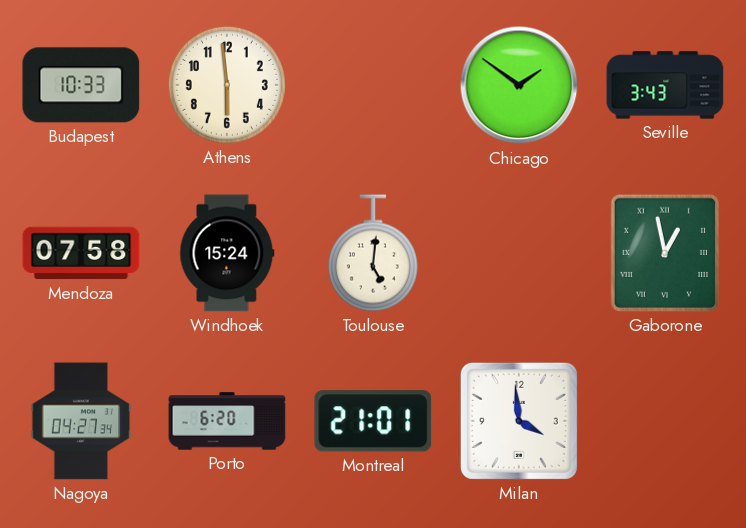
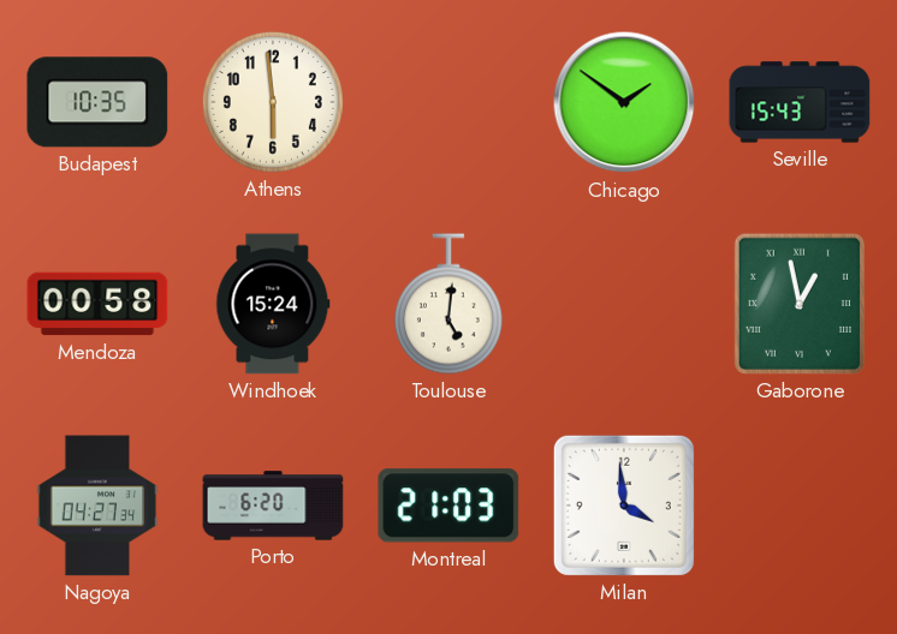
Budapest: 10:33 -> 10:35 (97, 102)
Seville: 3:43 -> 15:43 (800, 102)
Mendoza: 07:58 -> 00:58 (97, 304)
Montreal: 21:01 -> 21:03 (448, 506)
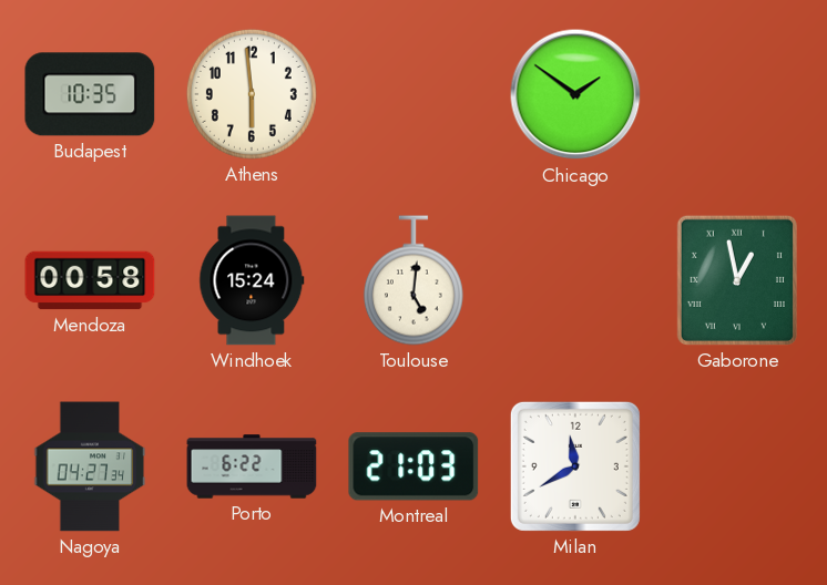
Seville: 15:43 -> none (800, 102)
Porto: 6:20 -> 6:22 (252, 466)
Milan: 3:59 -> 11:40 (575, 466)
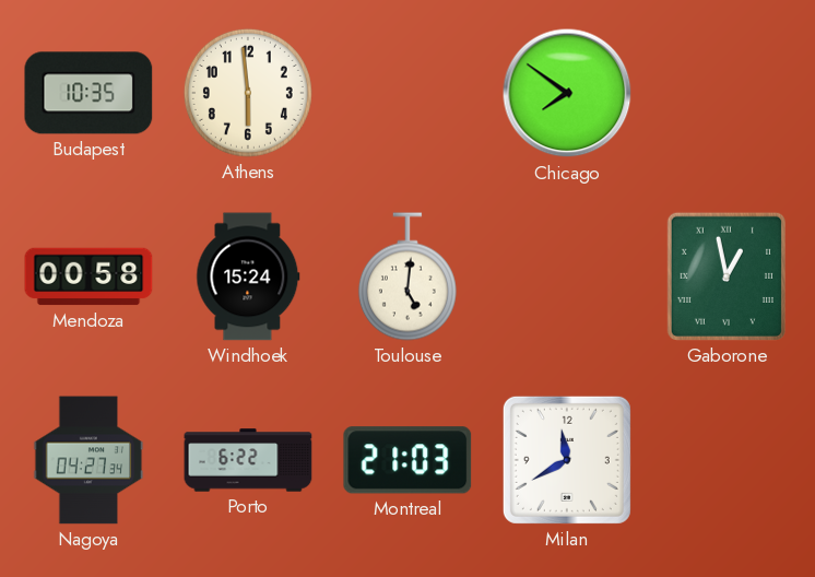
Chicago: 1:51 -> 7:51 (567, 93)
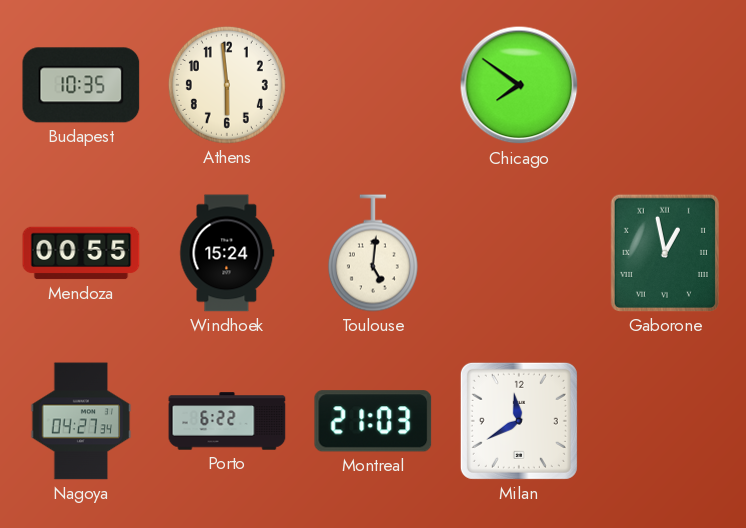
Mendoza: 00:58 -> 00:55 (81, 253)
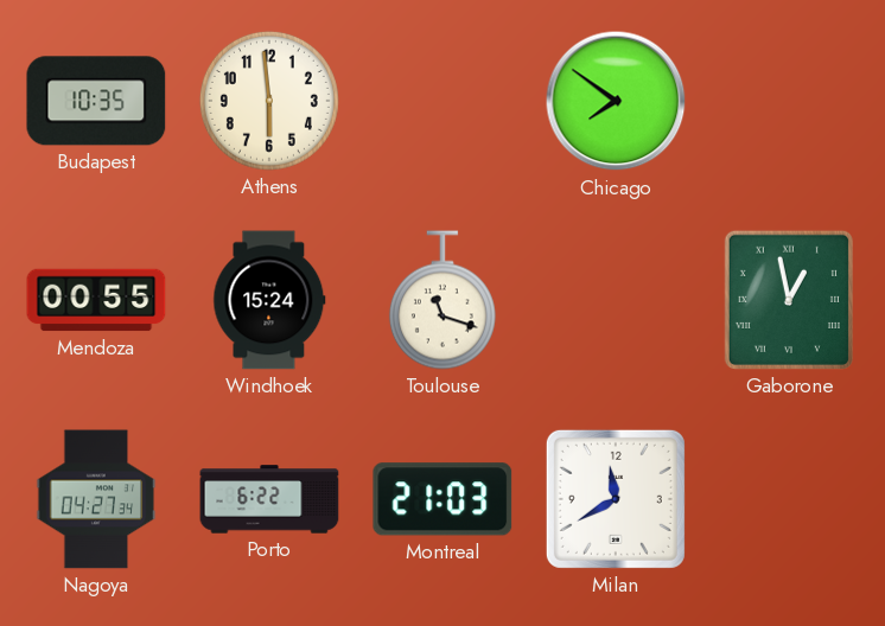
Toulouse: 5:01 -> 11:18 (442, 300)
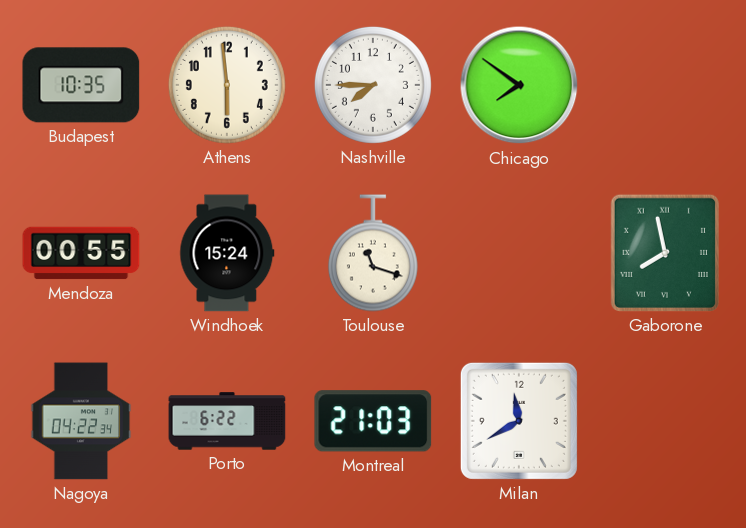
Nashville: none -> 7:45 (373, 85)
Gaborone: 12:58 -> 7:58 (665, 253)
Nagoya: 04:27 -> 04:22 (81, 421)
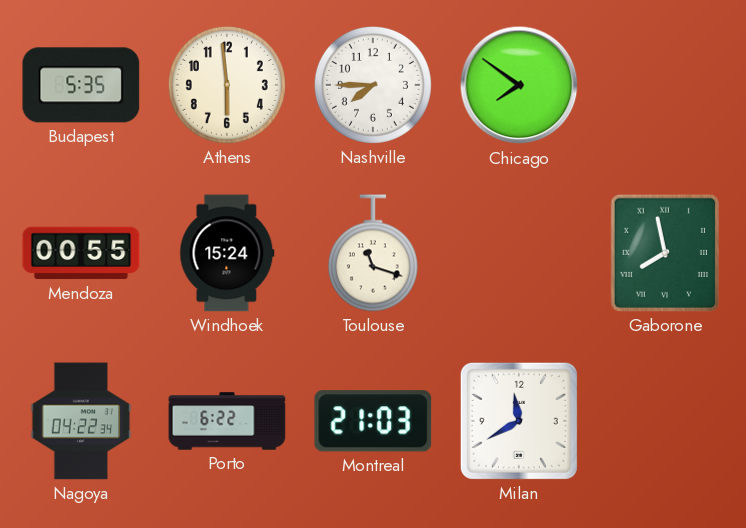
Budapest: 10:35 -> 5:35 (81, 85)
